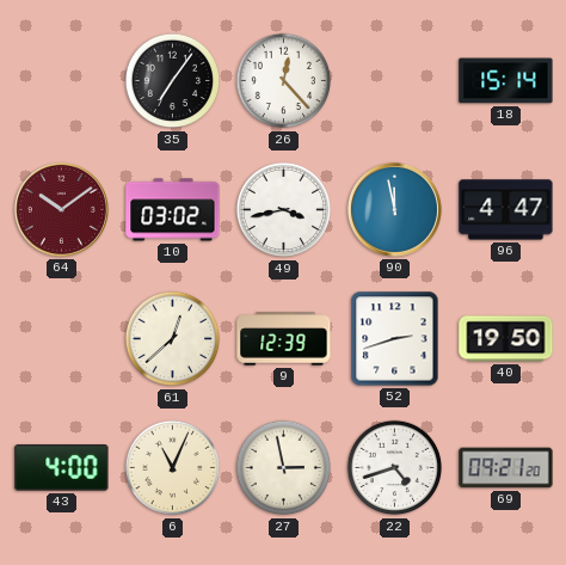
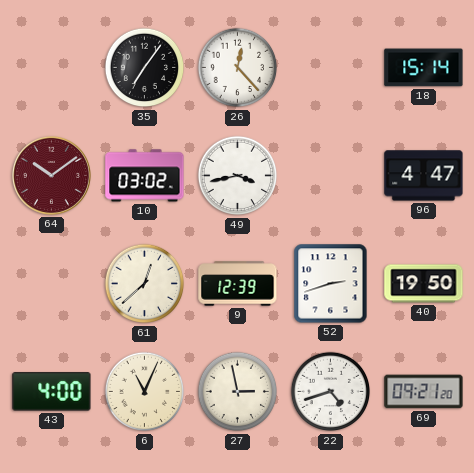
90: 11:58 -> none (394, 209)
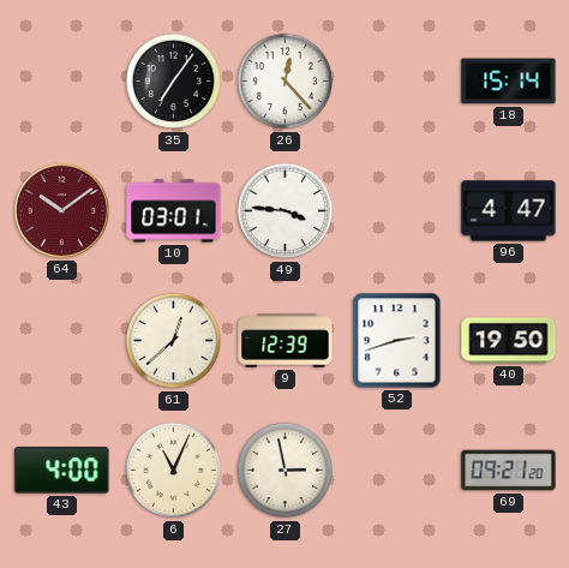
10: 03:02 -> 03:01 (174, 211)
49: 3:43 -> 3:46 (286, 211)
22: 4:42 -> none (331, 392)
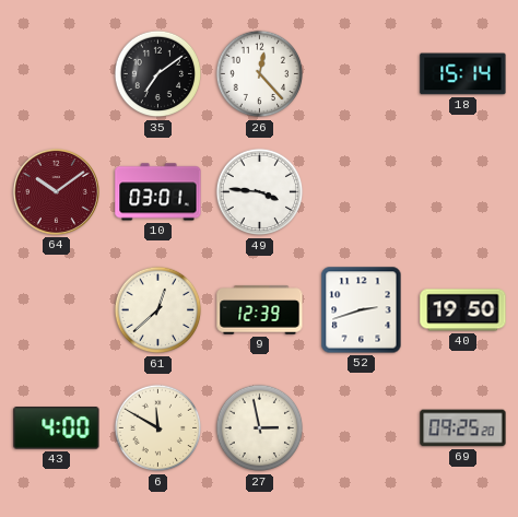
35: 7:06 -> 7:09 (158, 74)
96: 4:47 -> none (509, 211)
6: 11:04 -> 11:50 (158, 428)
69: 09:21 -> 09:25 (463, 428)
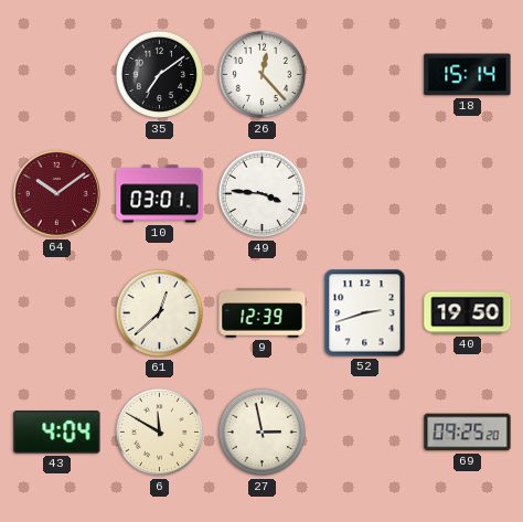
43: 4:00 -> 4:04 (57, 433)
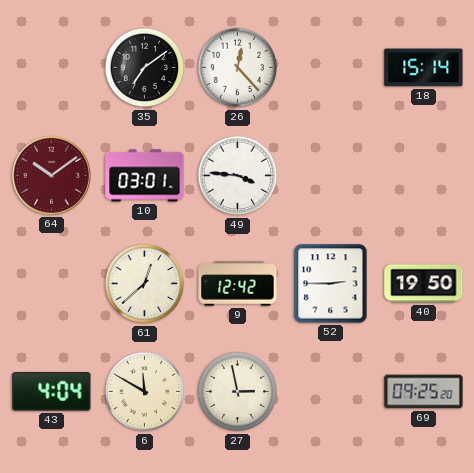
9: 12:39 -> 12:42 (238, 284)
52: 2:42 -> 2:45 (331, 284)
